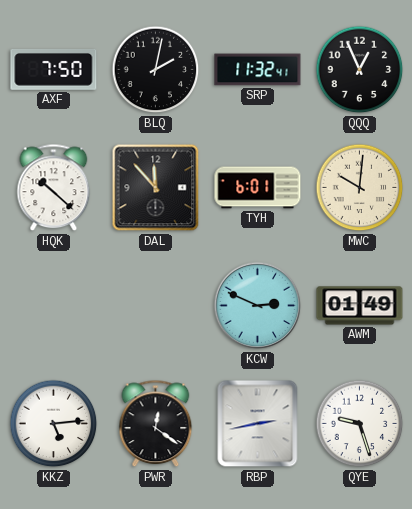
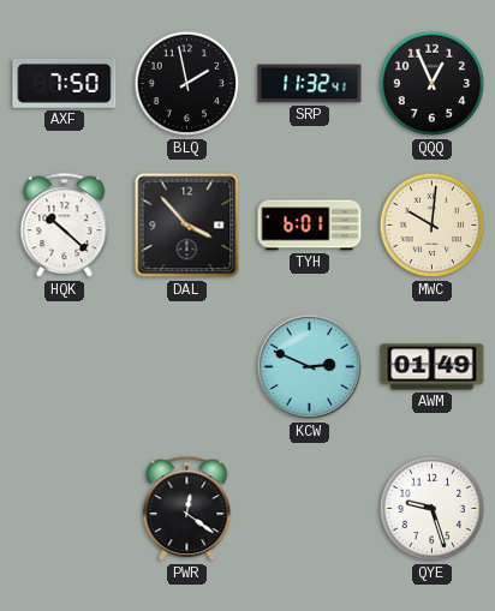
BLQ: 2:02 -> 1:58 (187, 84)
DAL: 11:53 -> 3:53 (187, 226)
KKZ: 5:14 -> none (54, 424)
RBP: 2:43 -> none (258, 424)
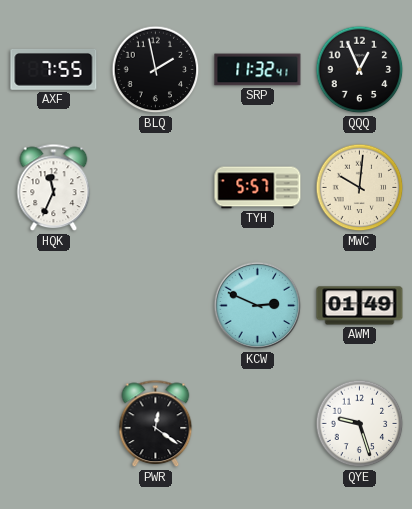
AXF: 7:50 -> 7:55 (54, 69)
HQK: 10:22 -> 11:34 (54, 188)
DAL: 3:53 -> none (187, 226)
TYH: 6:01 -> 5:57 (258, 188)
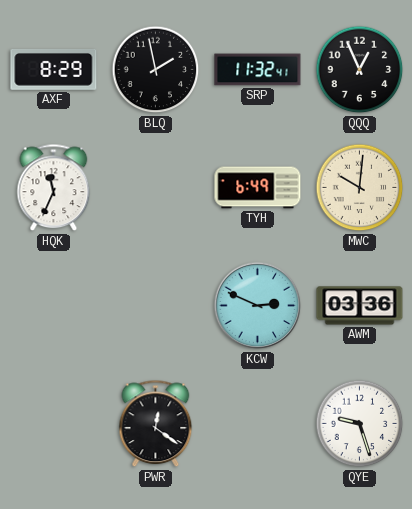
AXF: 7:55 -> 8:29 (54, 69)
TYH: 5:57 -> 6:49 (258, 188)
AWM: 01:49 -> 03:36 (360, 306)
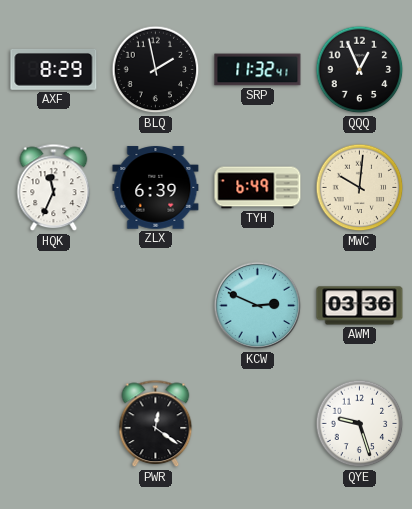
ZLX: none -> 6:39 (156, 188)
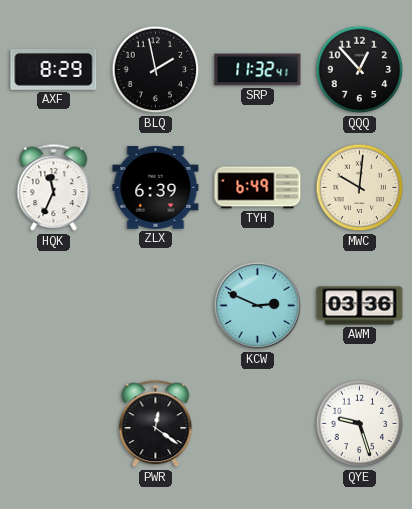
QQQ: 12:56 -> 12:53 (360, 70)
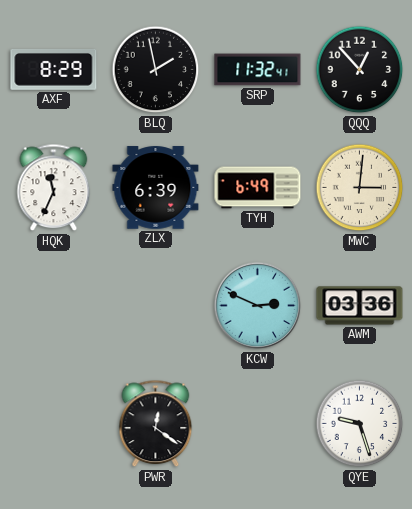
MWC: 10:01 -> 3:01 (360, 188)
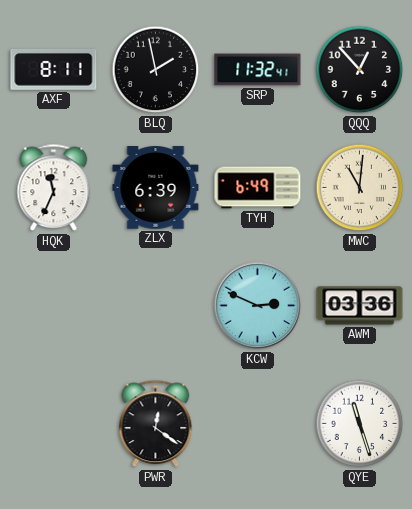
AXF: 8:29 -> 8:11 (54, 69)
MWC: 3:01 -> 11:01 (360, 188)
QYE: 9:27 -> 11:27 (360, 424)
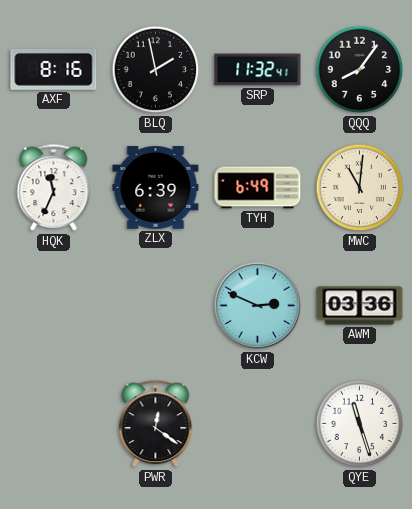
AXF: 8:11 -> 8:16 (54, 69)
QQQ: 12:53 -> 8:06 (360, 70)
